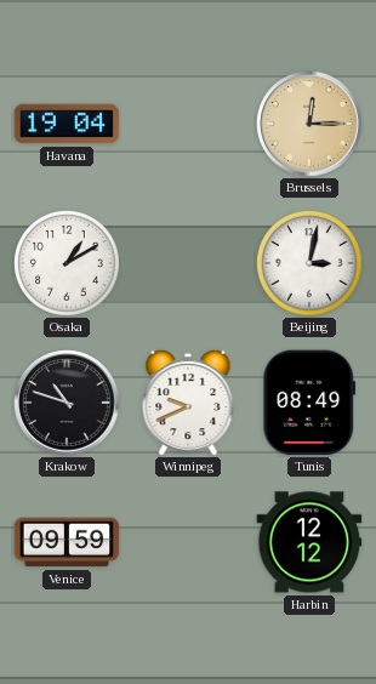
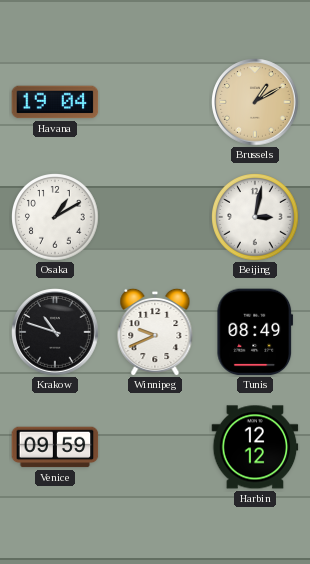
Brussels: 12:15 -> 1:10 (255, 102)
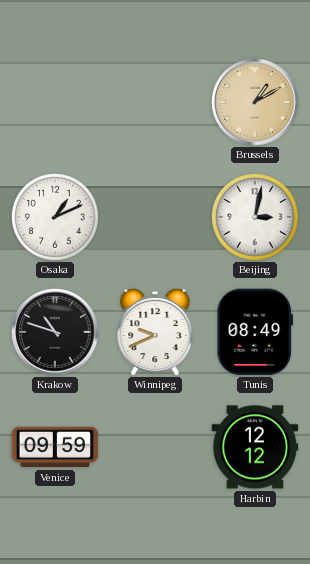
Havana: 19:04 -> none (55, 102)
Osaka: 1:10 -> 1:11 (55, 217)
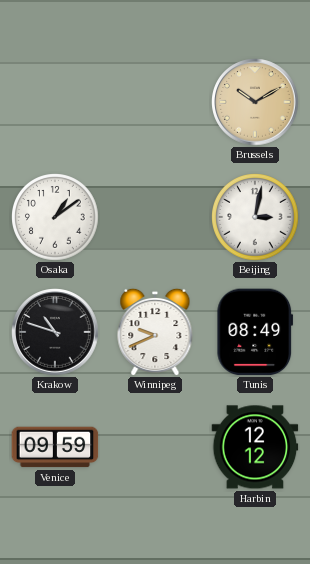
Brussels: 1:10 -> 10:10 (255, 102)
Osaka: 1:11 -> 1:09 (55, 217)
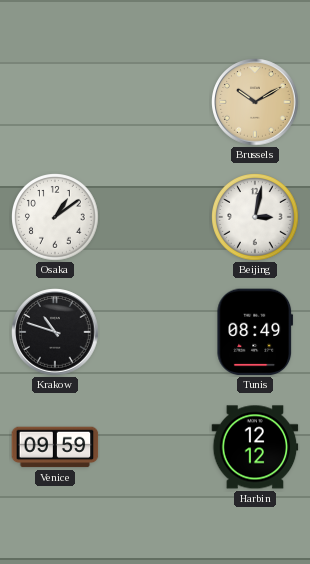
Winnipeg: 9:41 -> none (155, 332)
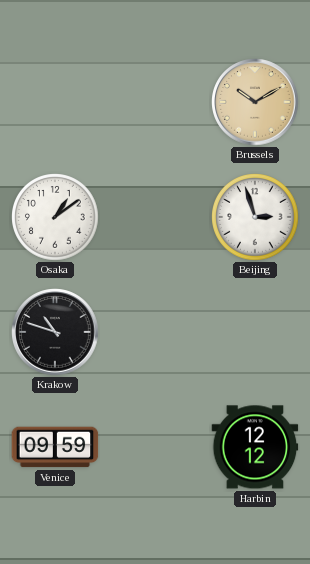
Beijing: 3:02 -> 2:57 (255, 217)
Tunis: 08:49 -> none (255, 332)
